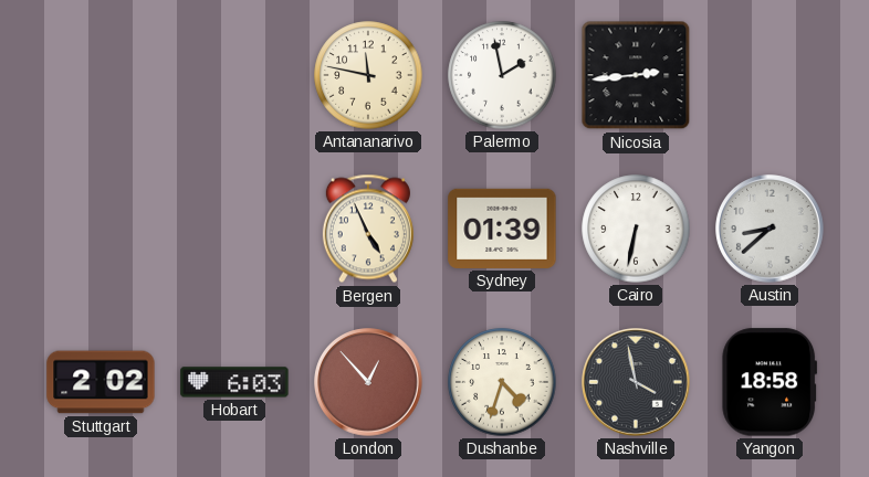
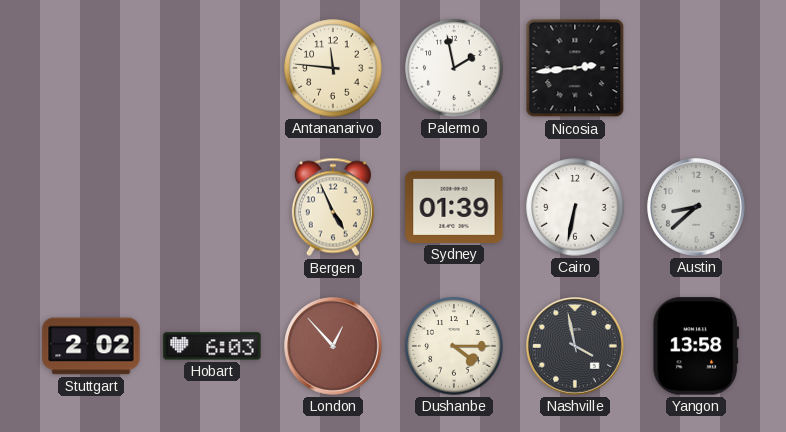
Antananarivo: 11:47 -> 11:46 (333, 68)
Dushanbe: 4:33 -> 4:15 (454, 346)
Yangon: 18:58 -> 13:58 (696, 346)
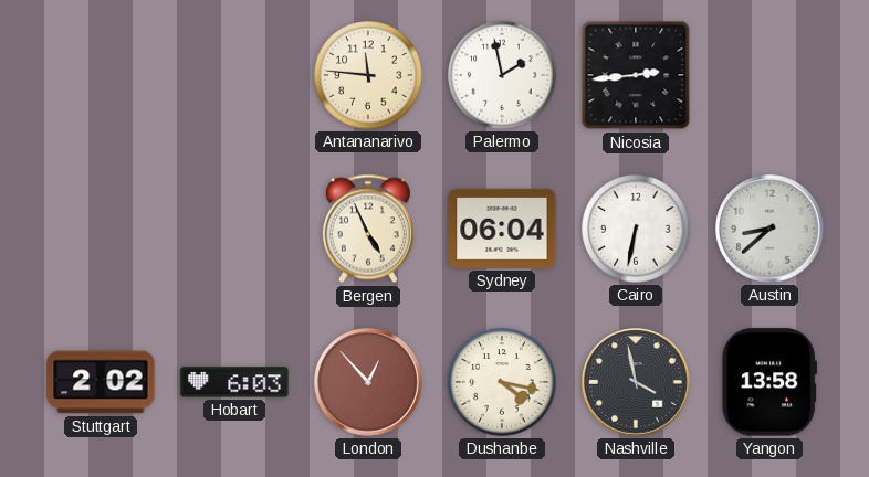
Sydney: 01:39 -> 06:04 (502, 229)
Dushanbe: 4:15 -> 4:17 (502, 382)
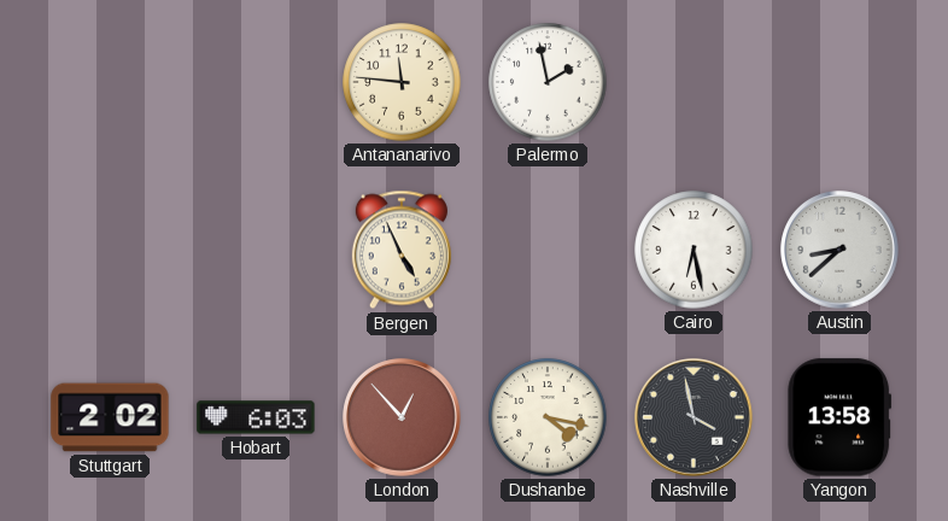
Nicosia: 2:44 -> none (636, 75)
Sydney: 06:04 -> none (502, 229)
Cairo: 6:32 -> 6:28 (694, 250)
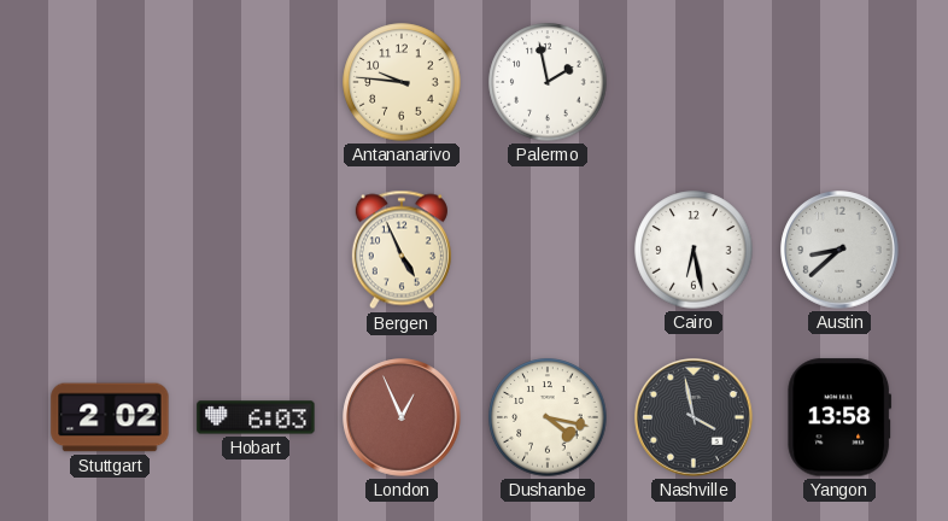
Antananarivo: 11:46 -> 9:46 (402, 82)
London: 12:53 -> 12:56 (402, 417)
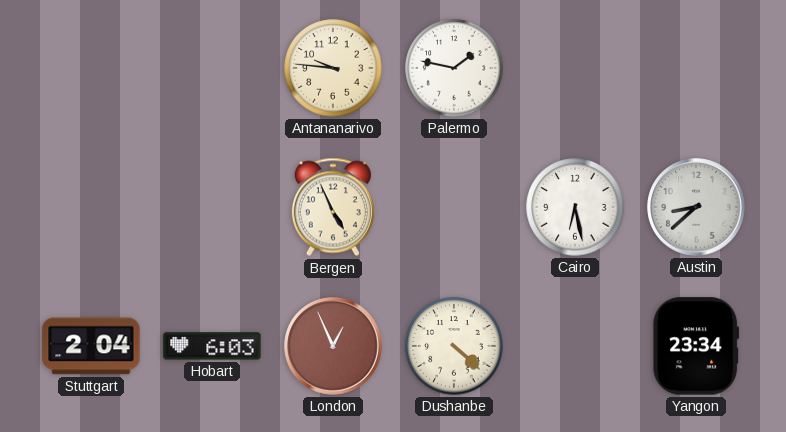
Palermo: 1:58 -> 1:47 (454, 68)
Stuttgart: 2:02 -> 2:04 (91, 346)
Dushanbe: 4:17 -> 4:22 (454, 346)
Nashville: 3:58 -> none (694, 417)
Yangon: 13:58 -> 23:34 (696, 346)
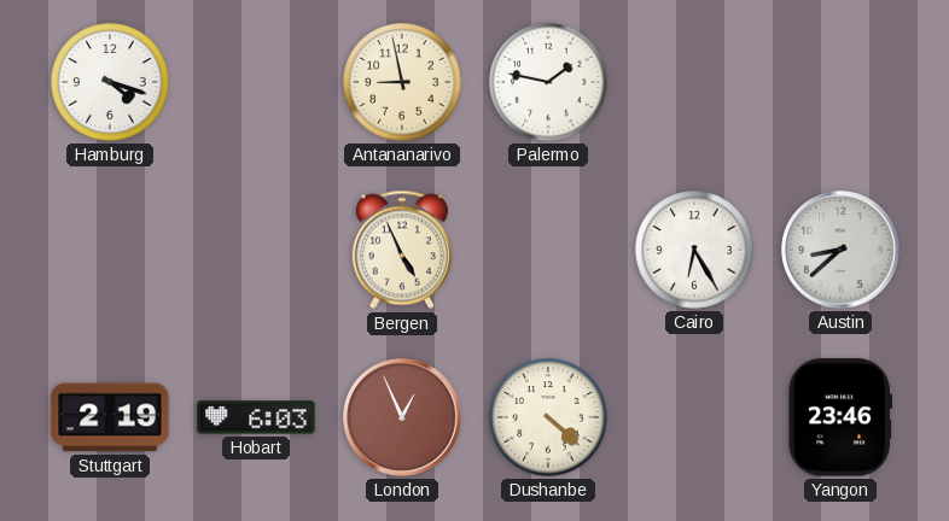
Hamburg: none -> 4:18 (110, 82)
Antananarivo: 9:46 -> 8:58 (402, 82)
Cairo: 6:28 -> 6:25 (694, 250)
Stuttgart: 2:04 -> 2:19 (110, 417)
Yangon: 23:34 -> 23:46 (840, 417)
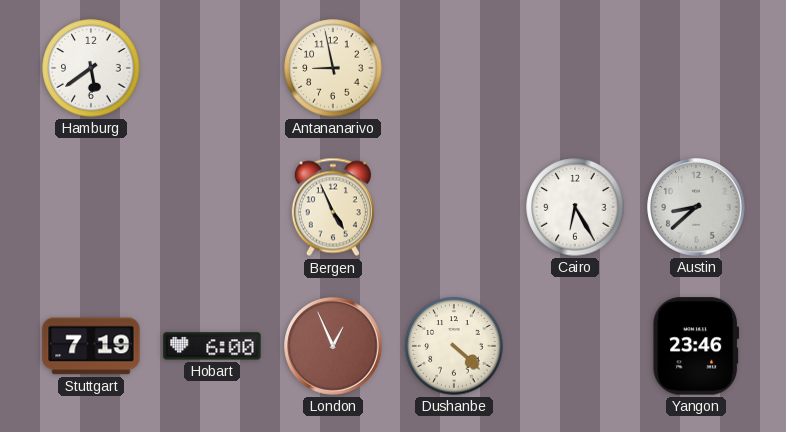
Hamburg: 4:18 -> 5:39 (91, 68)
Palermo: 1:47 -> none (548, 82)
Stuttgart: 2:19 -> 7:19 (91, 346)
Hobart: 6:03 -> 6:00 (212, 346)
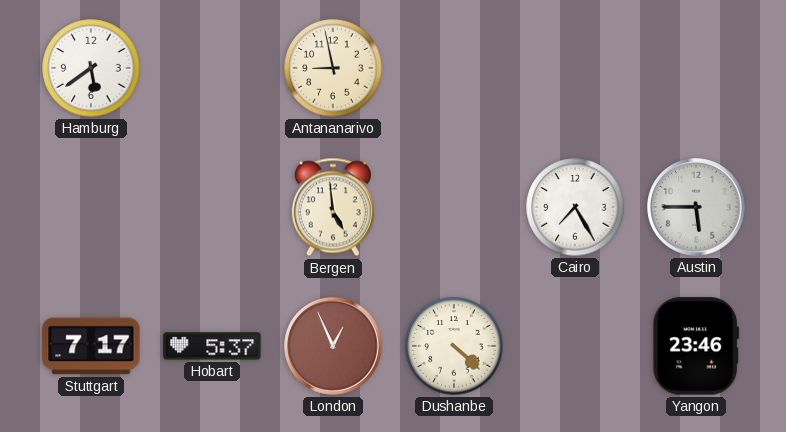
Bergen: 4:56 -> 4:59 (333, 207)
Cairo: 6:25 -> 7:25 (575, 207)
Austin: 8:38 -> 5:45 (696, 207)
Stuttgart: 7:19 -> 7:17 (91, 346)
Hobart: 6:00 -> 5:37 (212, 346)
